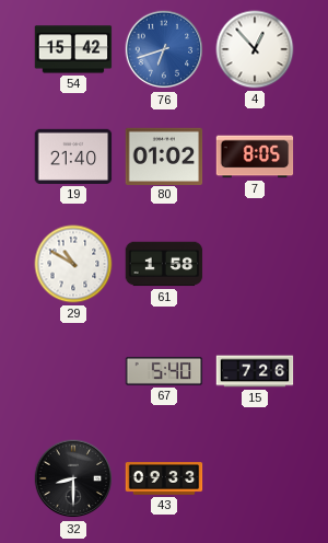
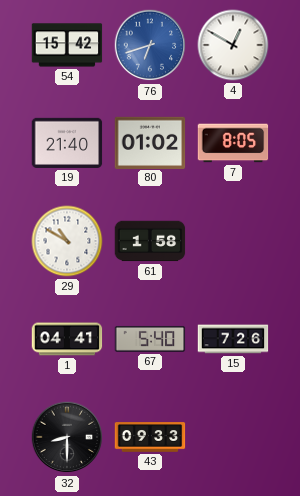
4: 12:53 -> 12:50 (233, 45)
1: none -> 04:41 (67, 339)
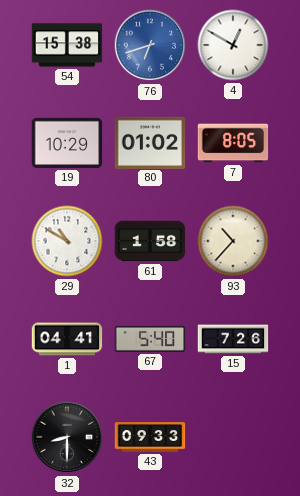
54: 15:42 -> 15:38 (67, 45)
19: 21:40 -> 10:29 (67, 143)
93: none -> 10:37 (233, 241)
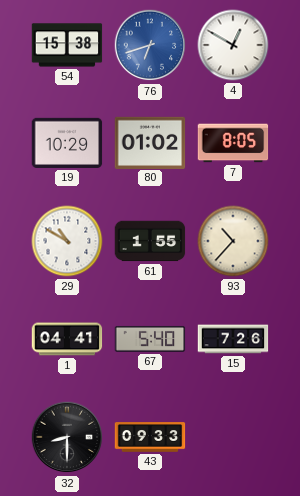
61: 1:58 -> 1:55 (150, 241)
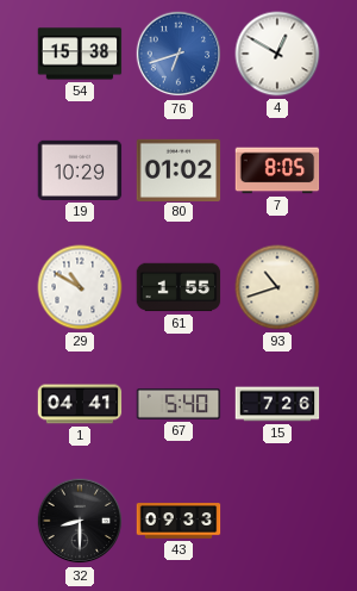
93: 10:37 -> 10:42 (277, 287)
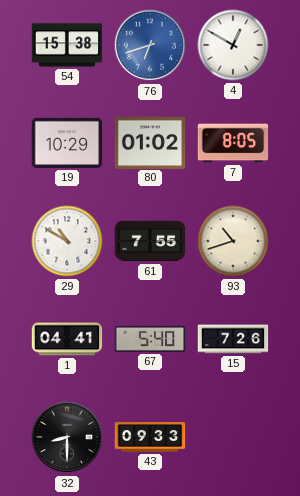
61: 1:55 -> 7:55 (150, 241)
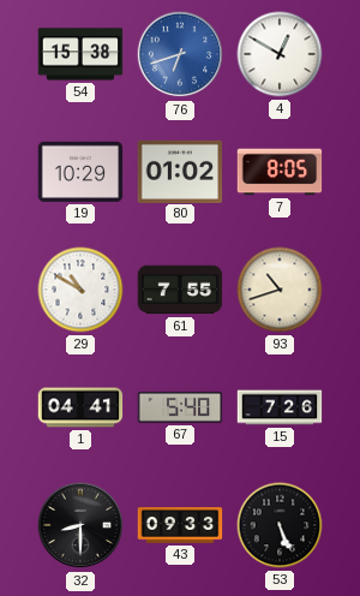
53: none -> 5:26 (280, 525)
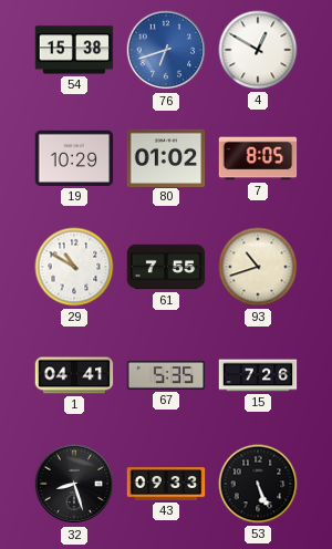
67: 5:40 -> 5:35 (166, 375)
32: 8:30 -> 8:27 (74, 484)
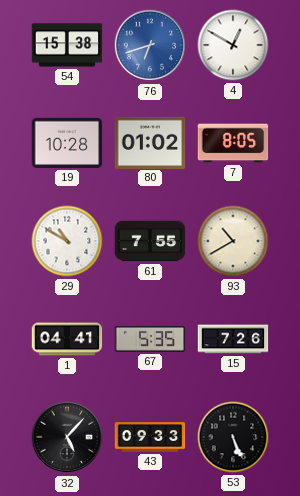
19: 10:29 -> 10:28 (67, 143)
93: 10:42 -> 10:40 (233, 241)
32: 8:27 -> 5:07 (67, 437)
